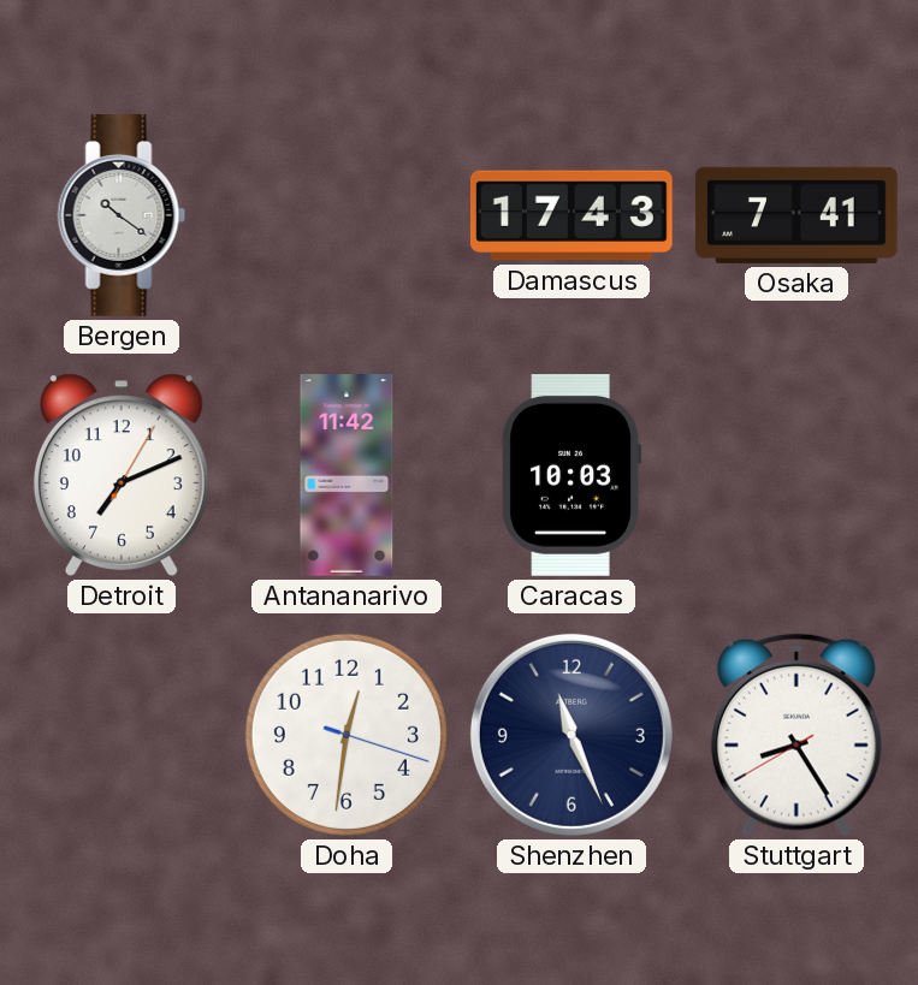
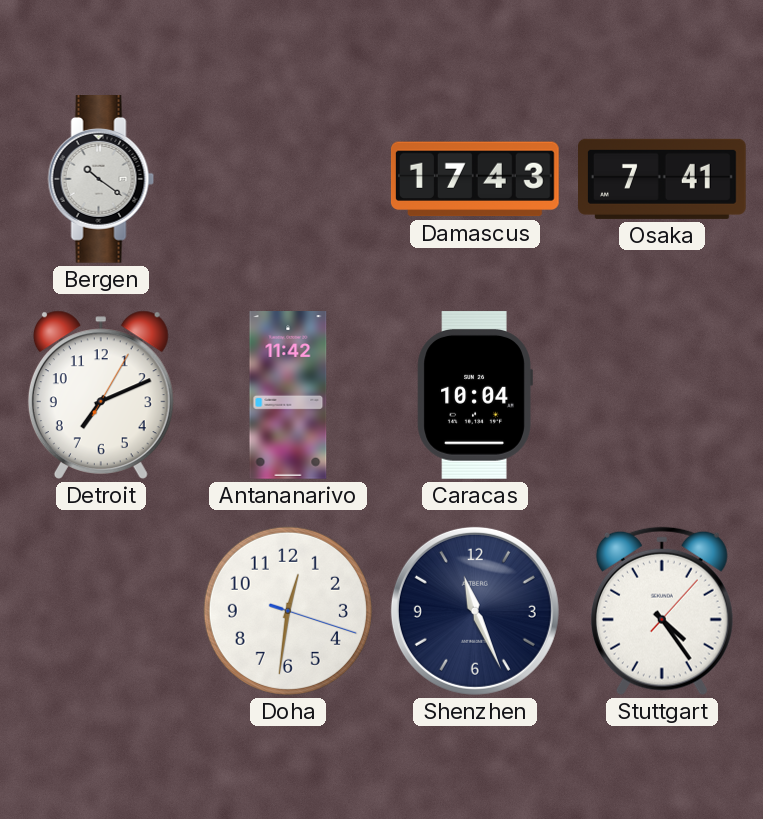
Caracas: 10:03 -> 10:04 (475, 396)
Stuttgart: 8:24 -> 4:24 (662, 611)
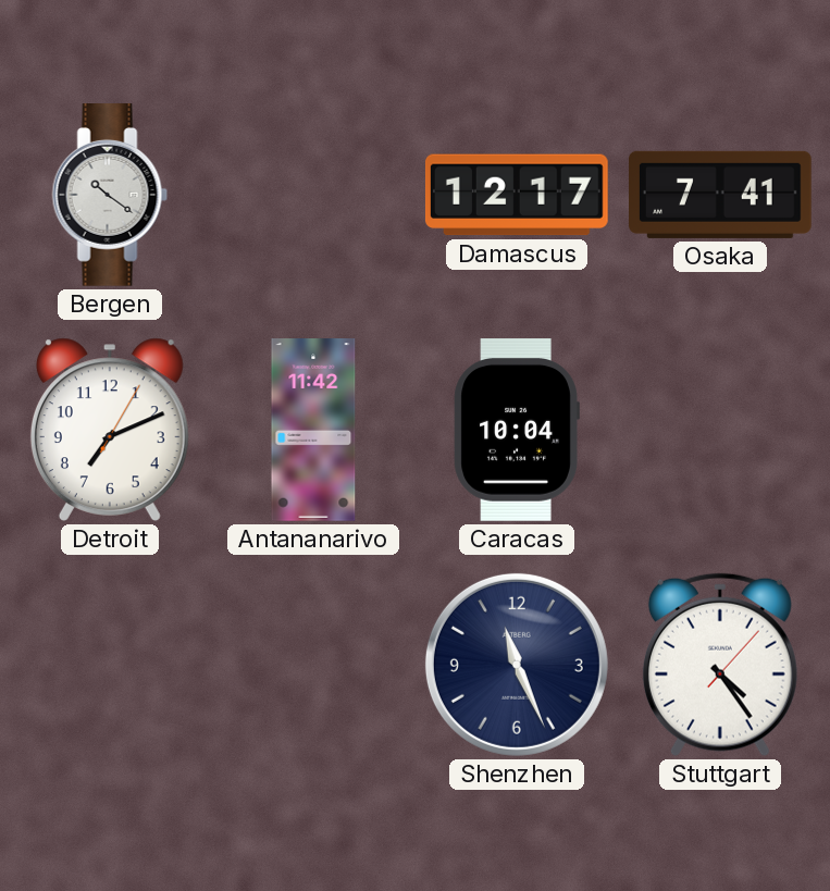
Damascus: 17:43 -> 12:17 (517, 195)
Doha: 12:31 -> none (288, 611)
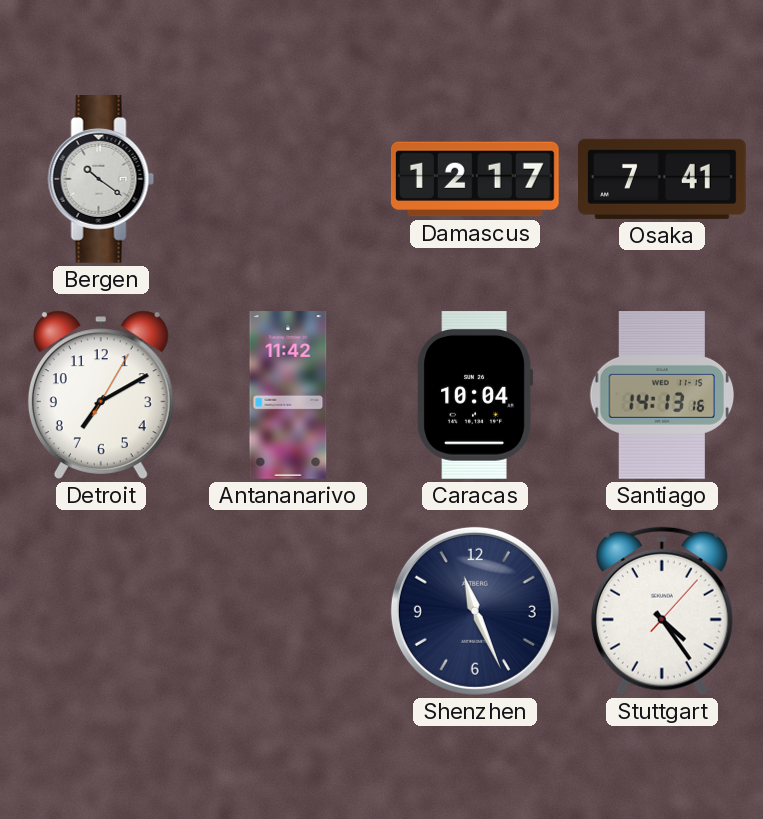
Detroit: 7:11 -> 7:10 (101, 395)
Santiago: none -> 14:13 (662, 396)
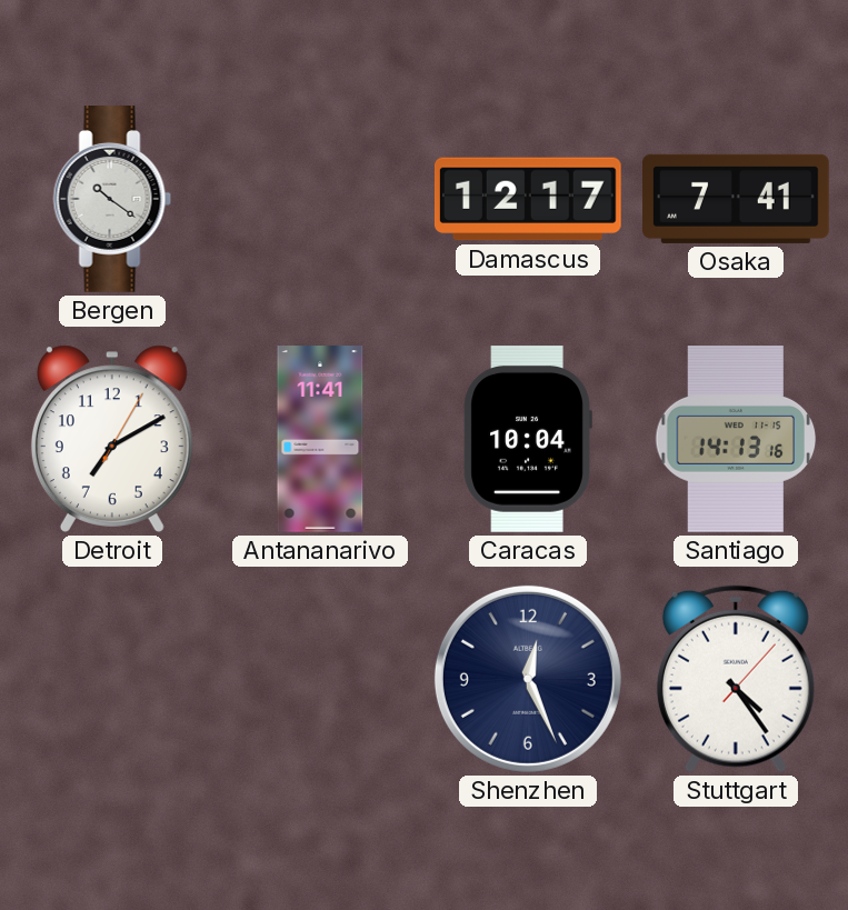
Antananarivo: 11:42 -> 11:41 (320, 439)
Shenzhen: 11:26 -> 12:26 (528, 679)
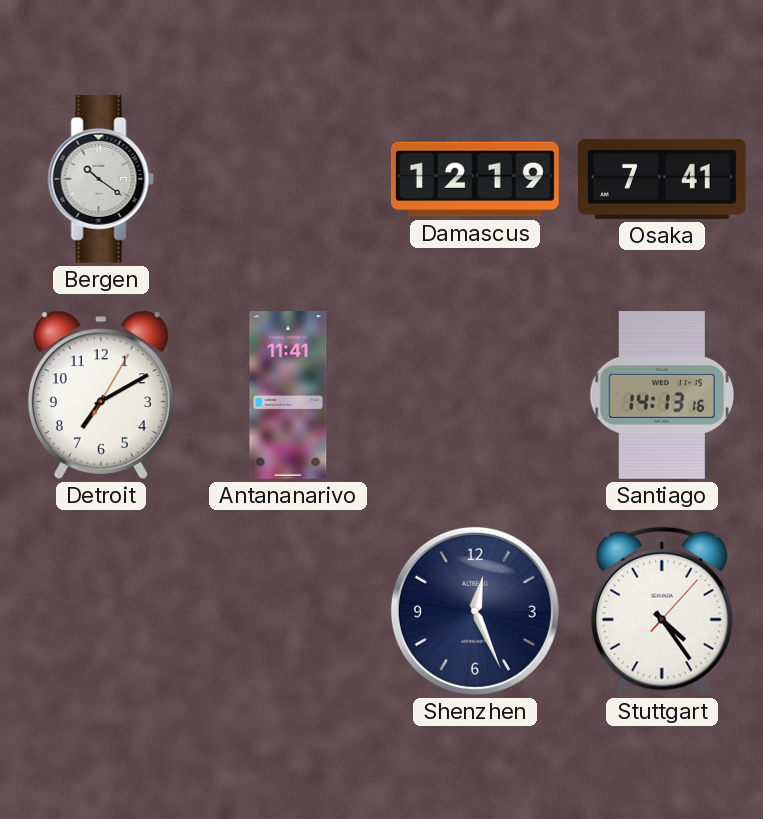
Damascus: 12:17 -> 12:19 (475, 179)
Caracas: 10:04 -> none (528, 440)
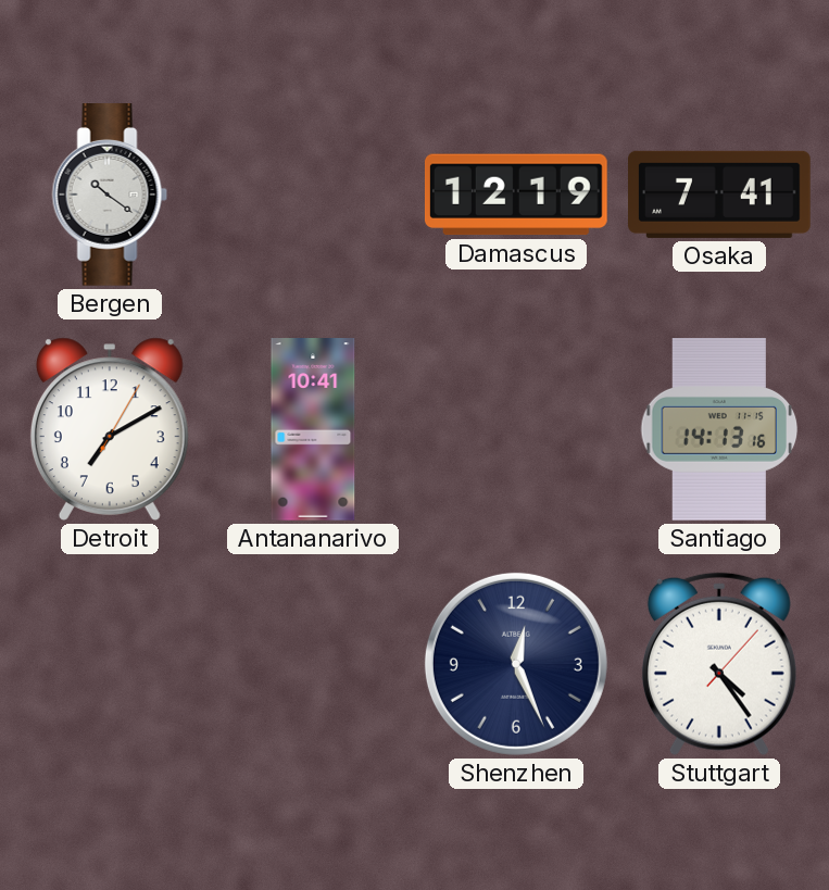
Antananarivo: 11:41 -> 10:41 (313, 429)
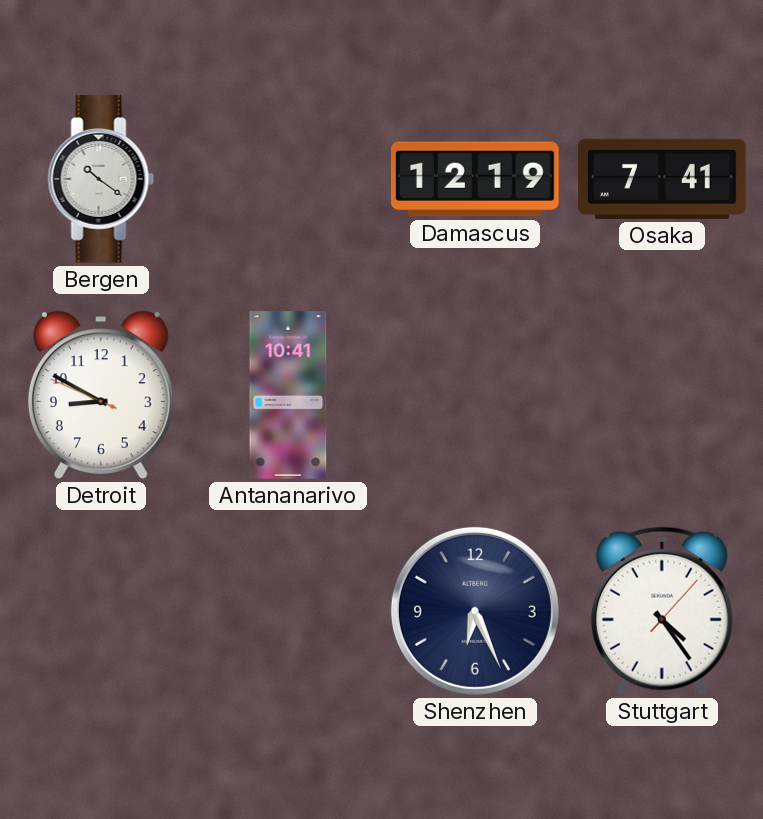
Detroit: 7:10 -> 8:49 (101, 395)
Santiago: 14:13 -> none (719, 430)
Shenzhen: 12:26 -> 6:26 (475, 611)
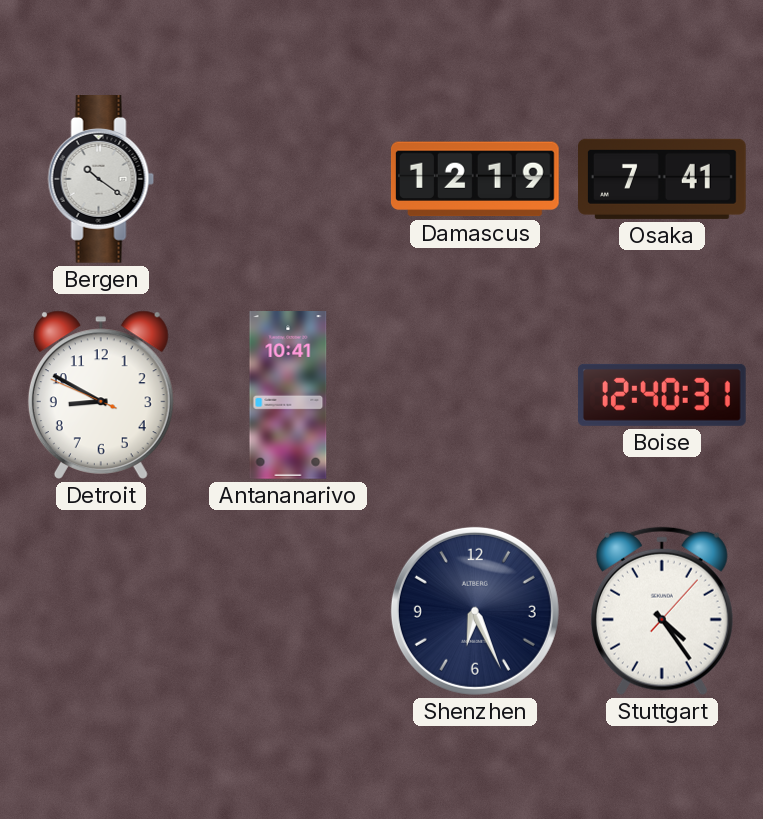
Boise: none -> 12:40 (662, 395)
